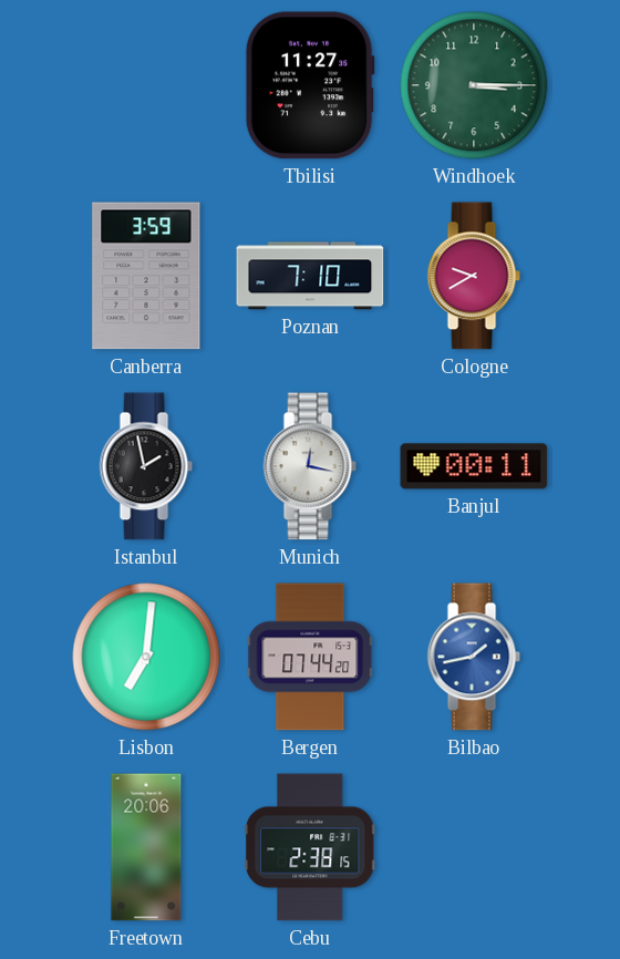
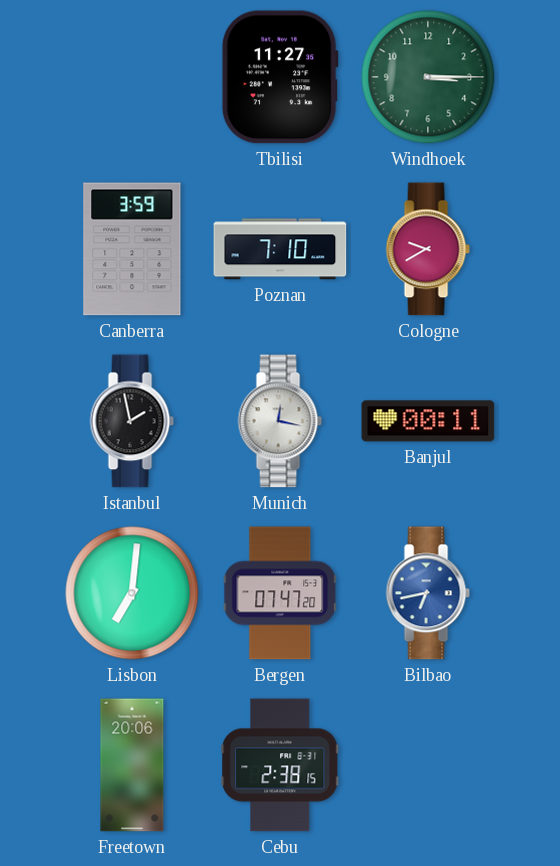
Bergen: 07:44 -> 07:47 (280, 593)
Bilbao: 1:43 -> 6:43 (428, 593)
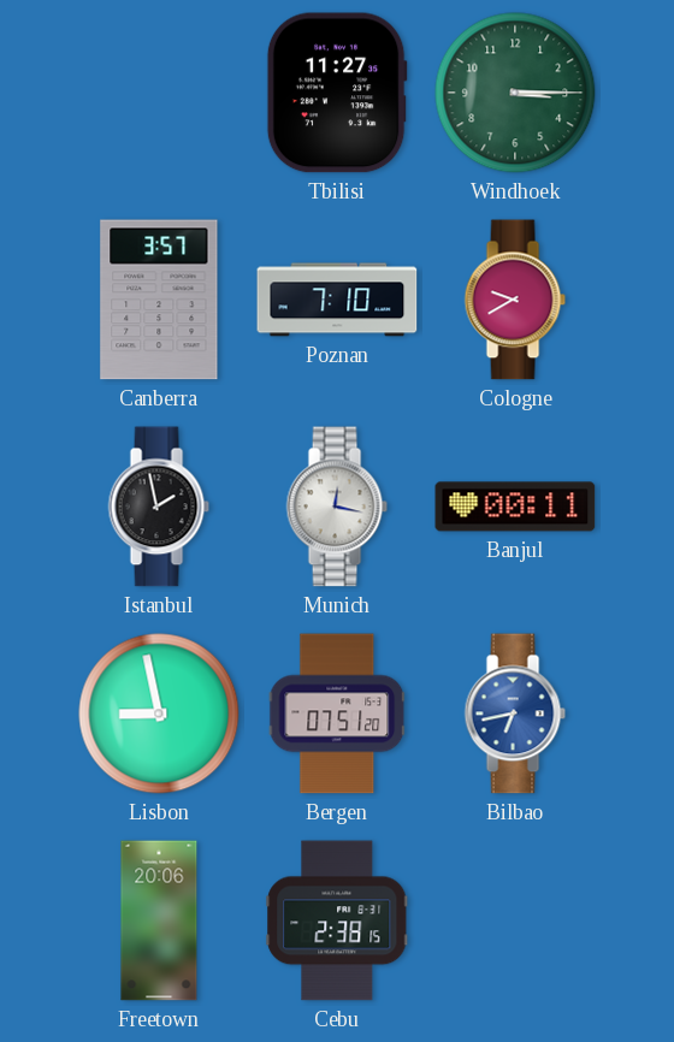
Canberra: 3:59 -> 3:57 (159, 300)
Lisbon: 7:01 -> 8:58 (159, 714)
Bergen: 07:47 -> 07:51 (337, 714)
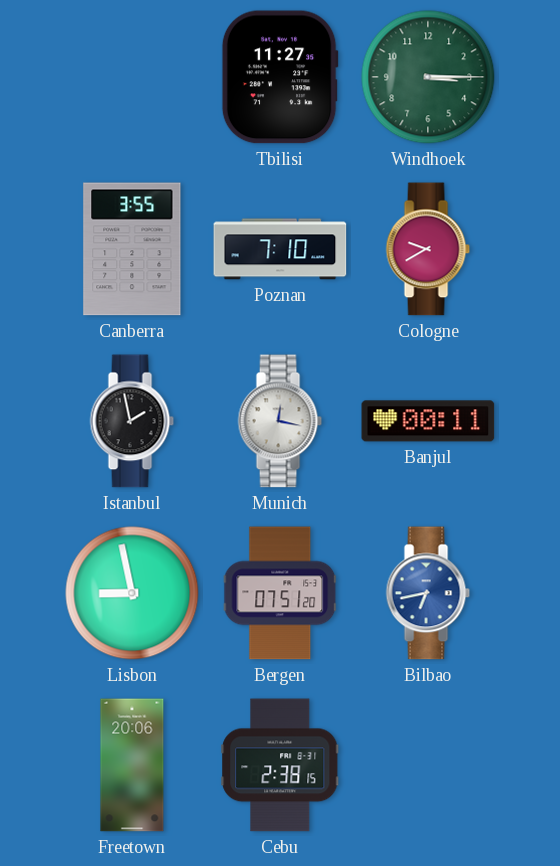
Canberra: 3:57 -> 3:55 (132, 249)
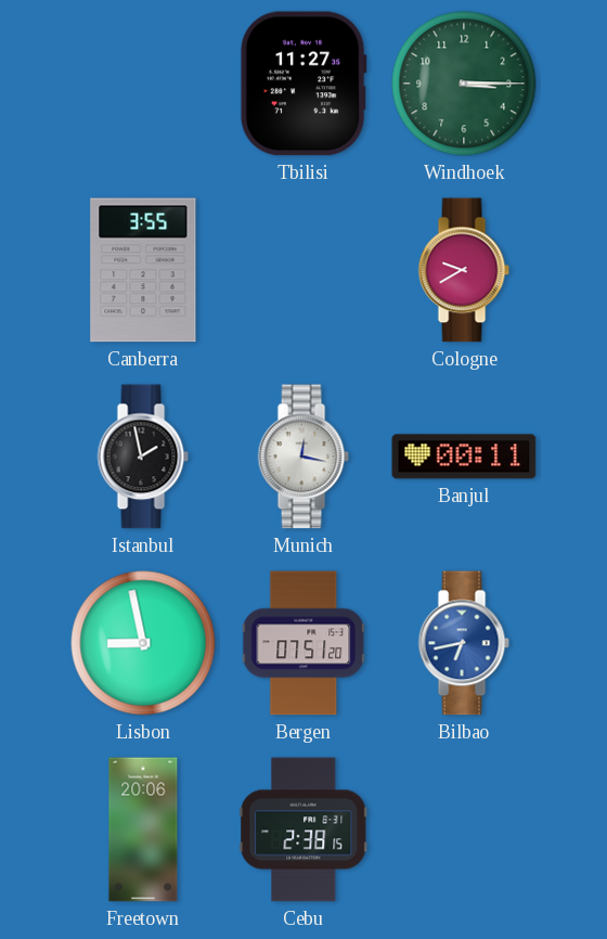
Poznan: 7:10 -> none (280, 249)
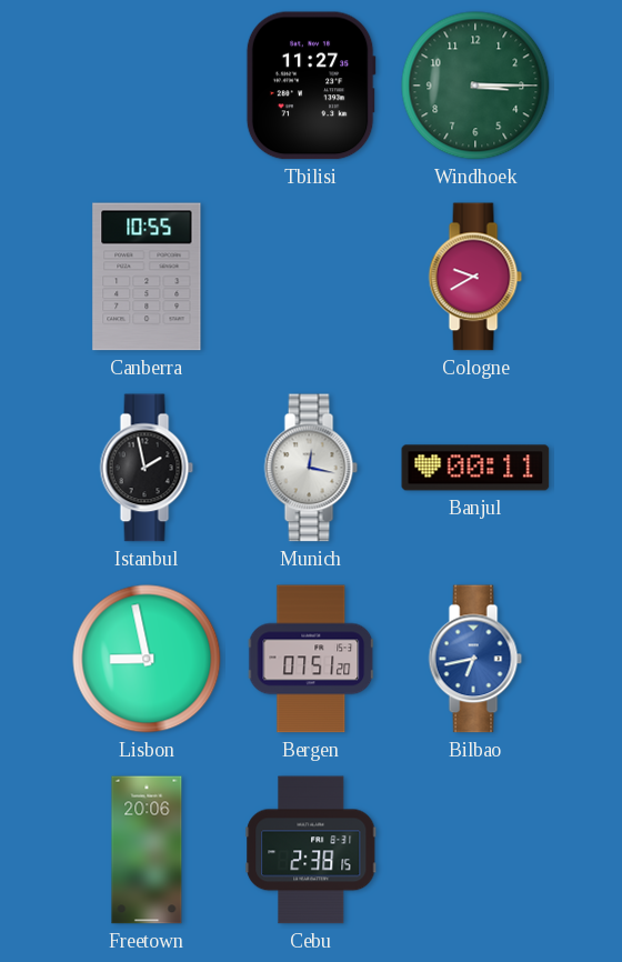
Canberra: 3:55 -> 10:55 (147, 277)
